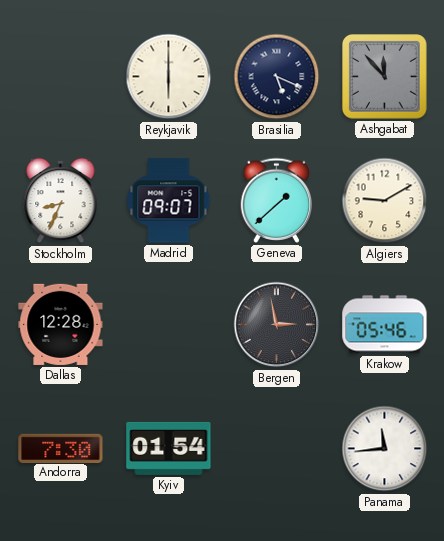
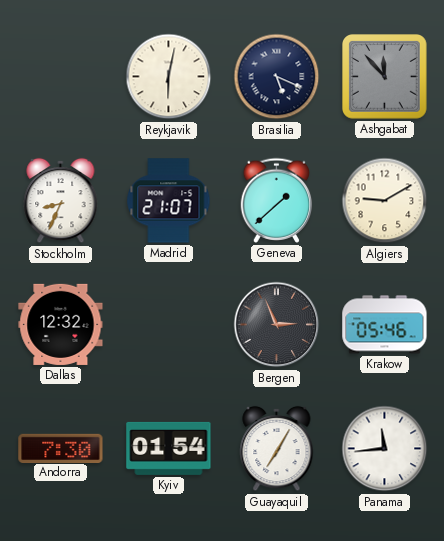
Reykjavik: 6:00 -> 6:02 (169, 77)
Madrid: 09:07 -> 21:07 (169, 201)
Dallas: 12:28 -> 12:32 (61, 324)
Bergen: 2:58 -> 2:56 (277, 325)
Guayaquil: none -> 7:05 (277, 449)
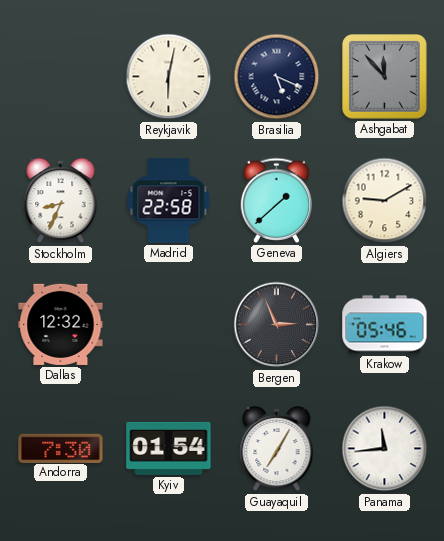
Madrid: 21:07 -> 22:58 (169, 201)
